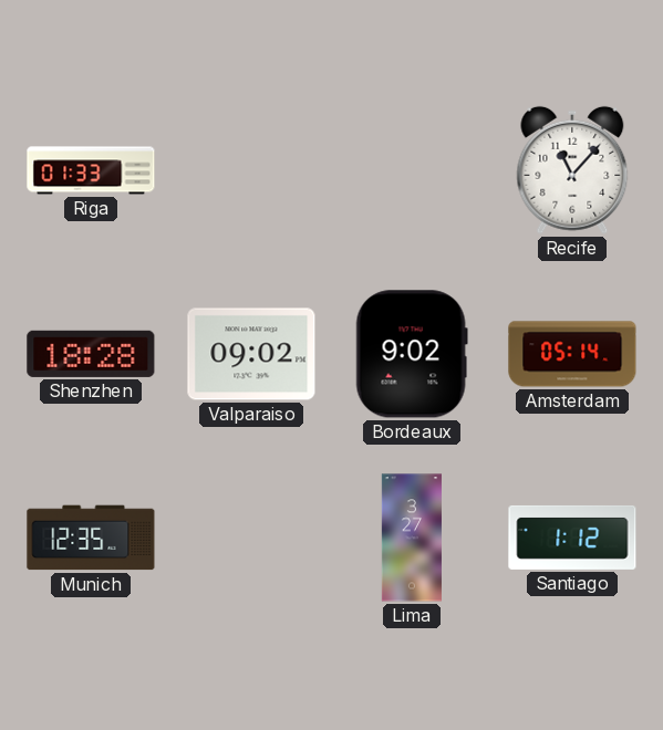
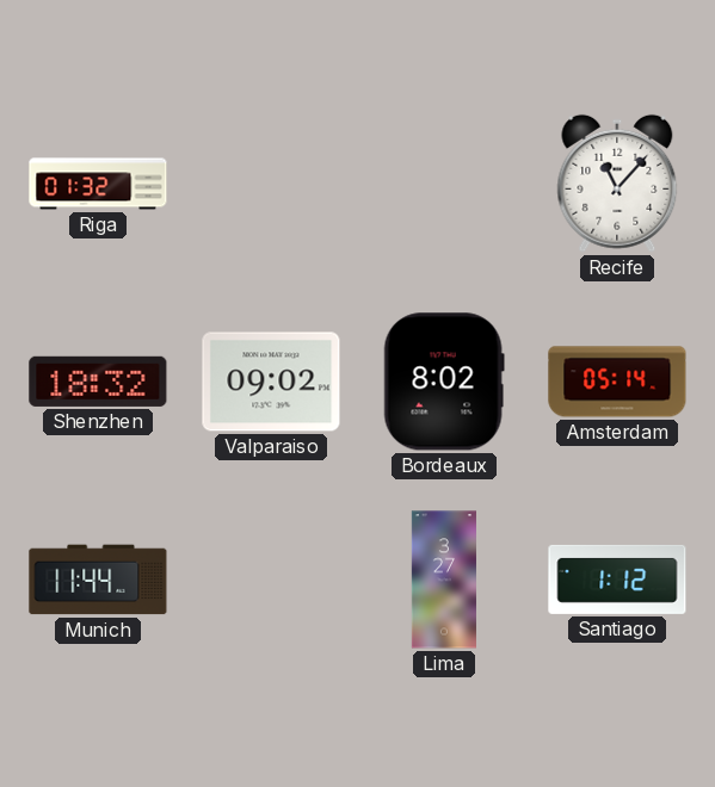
Riga: 01:33 -> 01:32 (98, 184)
Shenzhen: 18:28 -> 18:32 (98, 382)
Bordeaux: 9:02 -> 8:02 (444, 382)
Munich: 12:35 -> 11:44 (98, 580)
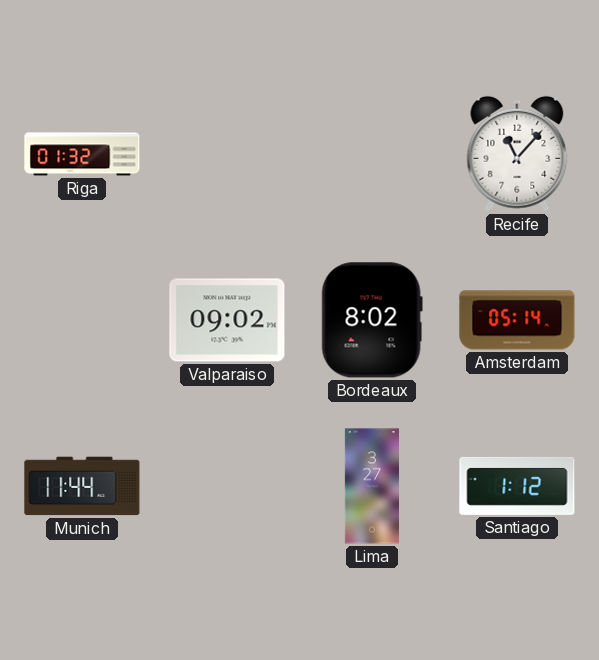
Shenzhen: 18:32 -> none (98, 382)
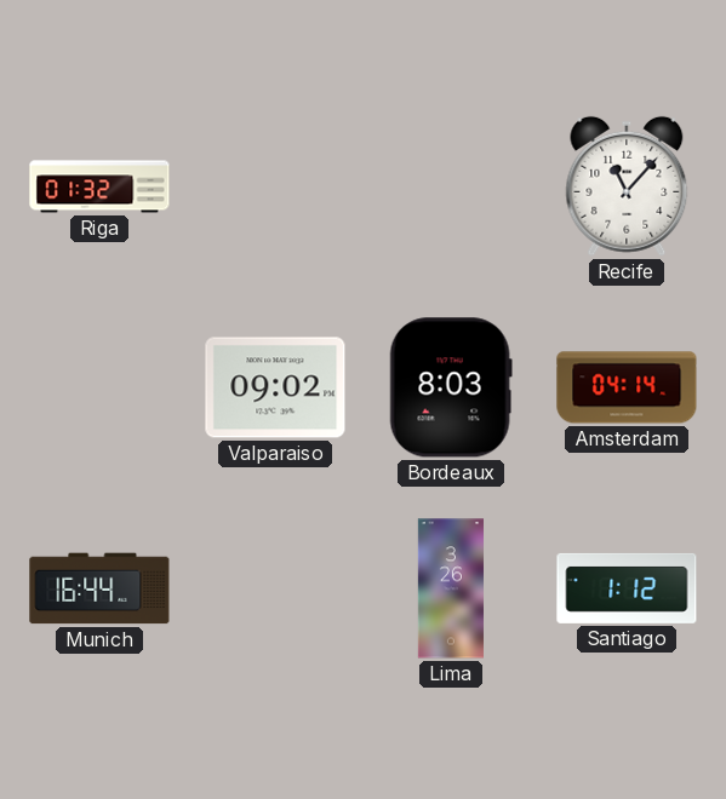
Bordeaux: 8:02 -> 8:03 (451, 387)
Amsterdam: 05:14 -> 04:14 (627, 387)
Munich: 11:44 -> 16:44 (99, 588)
Lima: 3:27 -> 3:26 (451, 588)
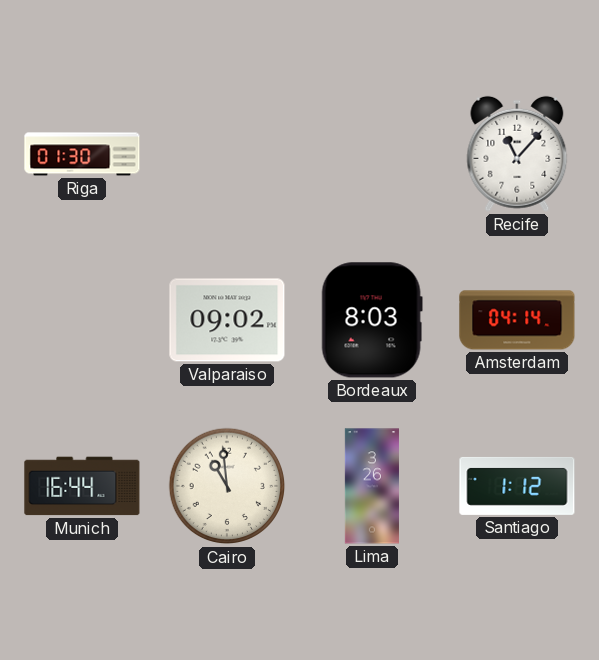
Riga: 01:32 -> 01:30 (82, 154)
Cairo: none -> 10:59 (227, 486)
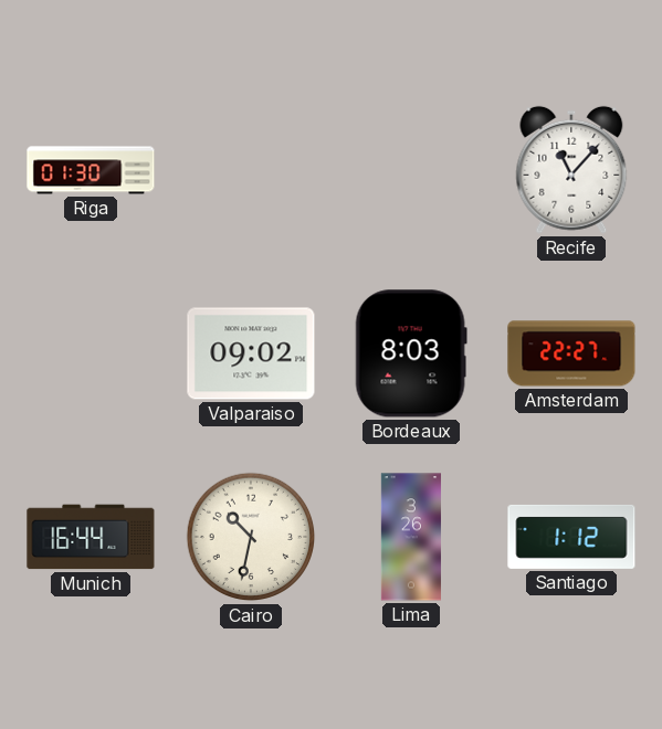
Amsterdam: 04:14 -> 22:27 (571, 353)
Cairo: 10:59 -> 10:32 (251, 537)
